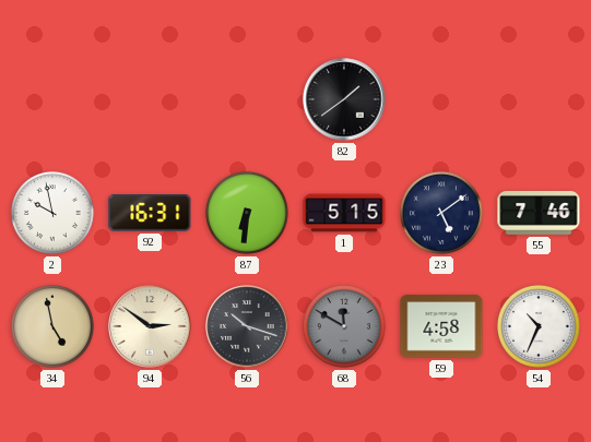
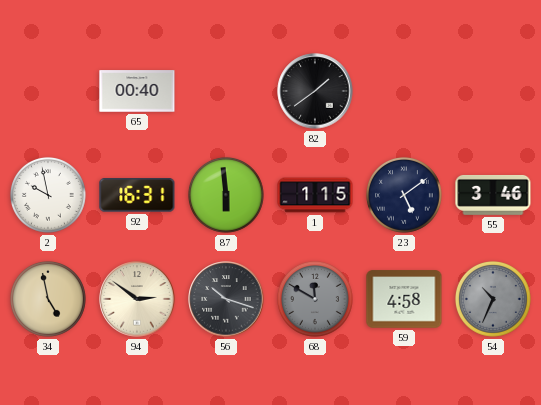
65: none -> 00:40 (137, 91)
87: 6:31 -> 5:59 (226, 195)
1: 5:15 -> 1:15 (315, 195)
55: 7:46 -> 3:46 (493, 195)
54 dial: white -> grey (493, 299)
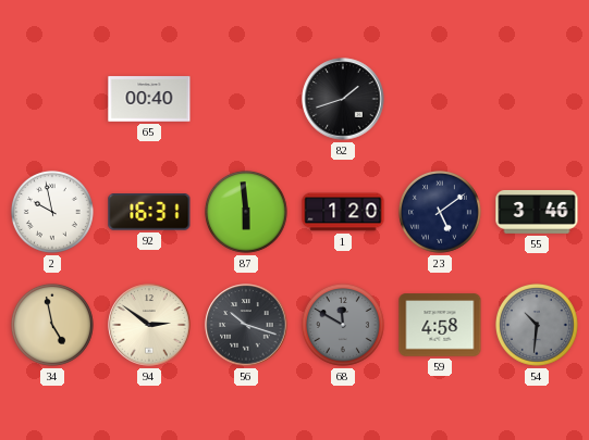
82: 1:39 -> 1:42 (343, 99)
1: 1:15 -> 1:20 (343, 212)
54: 10:34 -> 10:31 (537, 325)
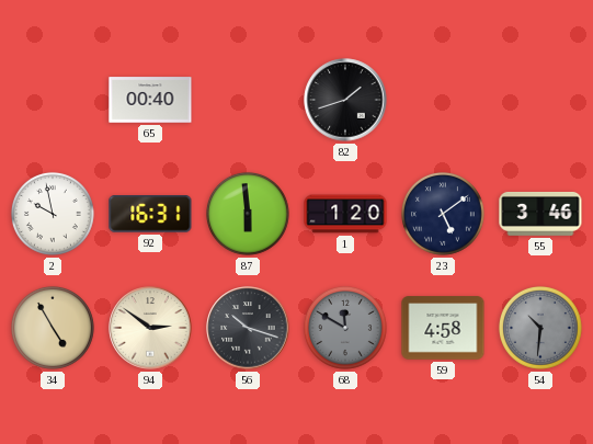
34: 4:58 -> 4:55 (53, 328)
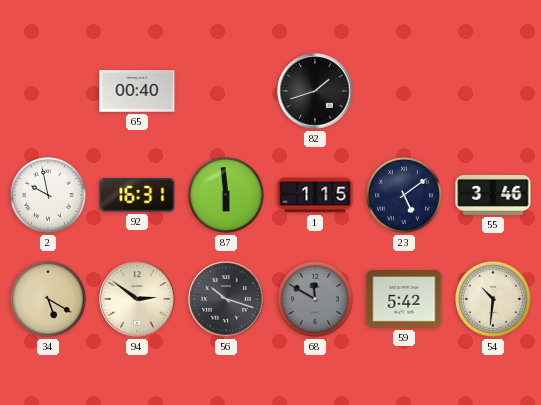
1: 1:20 -> 1:15 (315, 195)
34: 4:55 -> 5:20 (48, 299)
59: 4:58 -> 5:42 (404, 299)
54 dial: grey -> cream (493, 299)
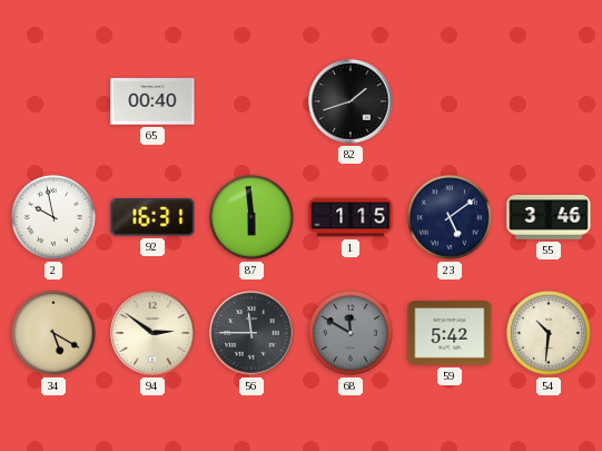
56: 10:18 -> 11:45 (251, 333)
